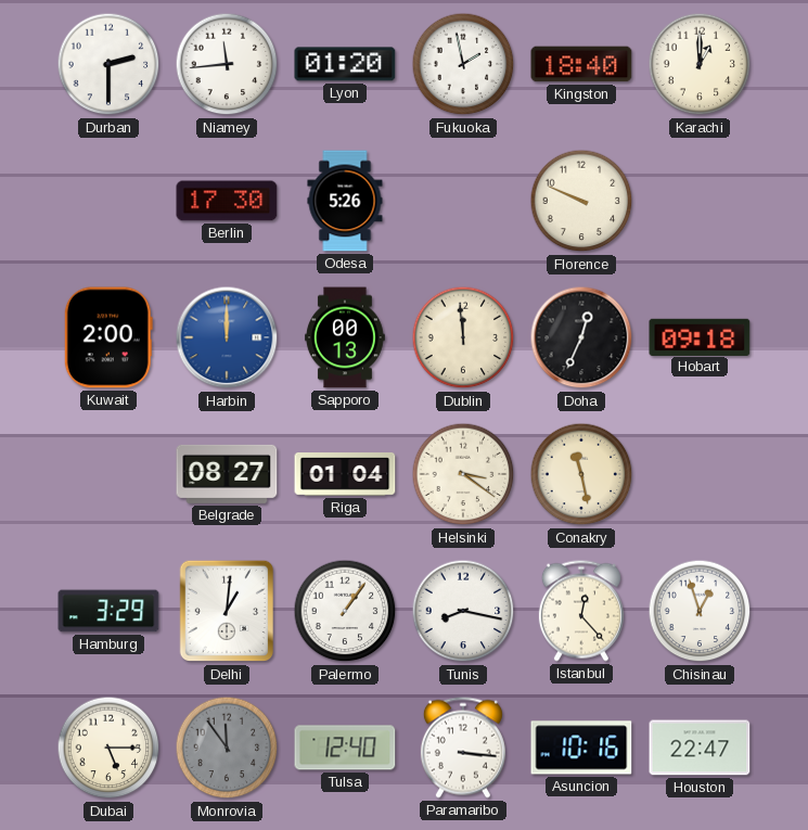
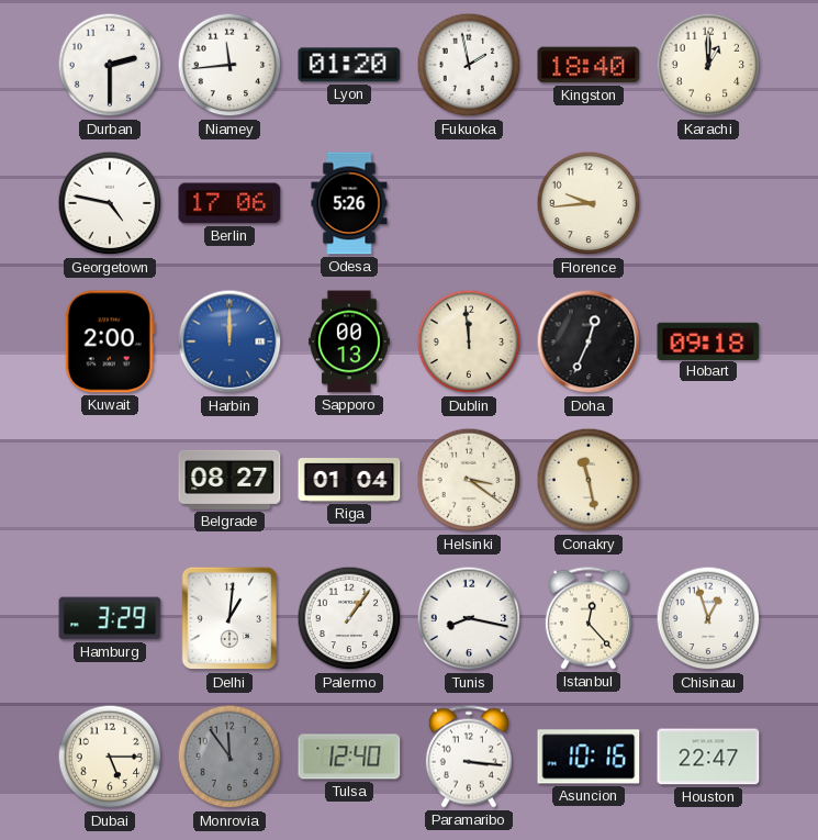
Georgetown: none -> 4:47 (110, 203)
Berlin: 17:30 -> 17:06 (229, 203)
Florence: 9:49 -> 9:44 (589, 203)
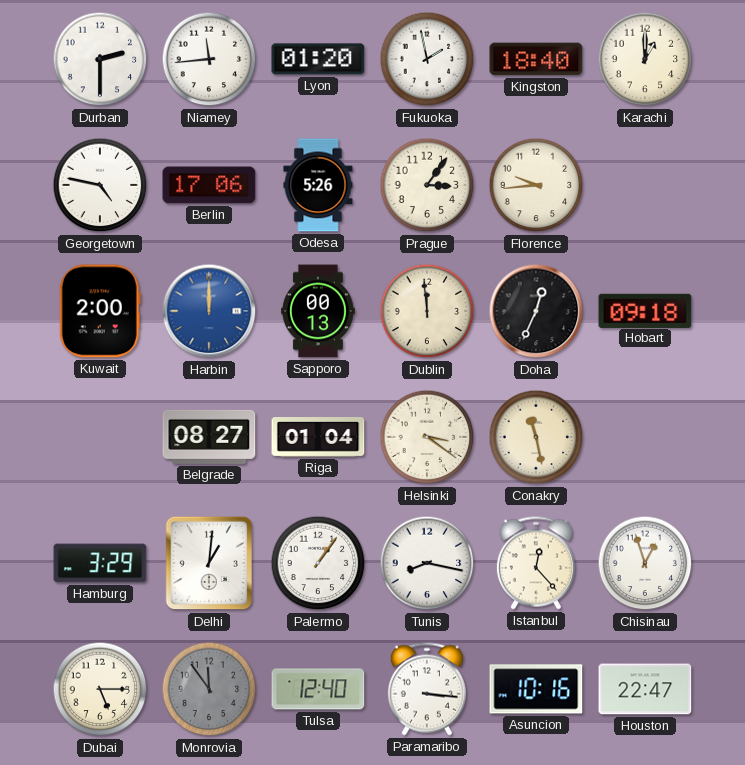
Prague: none -> 3:06 (427, 185)
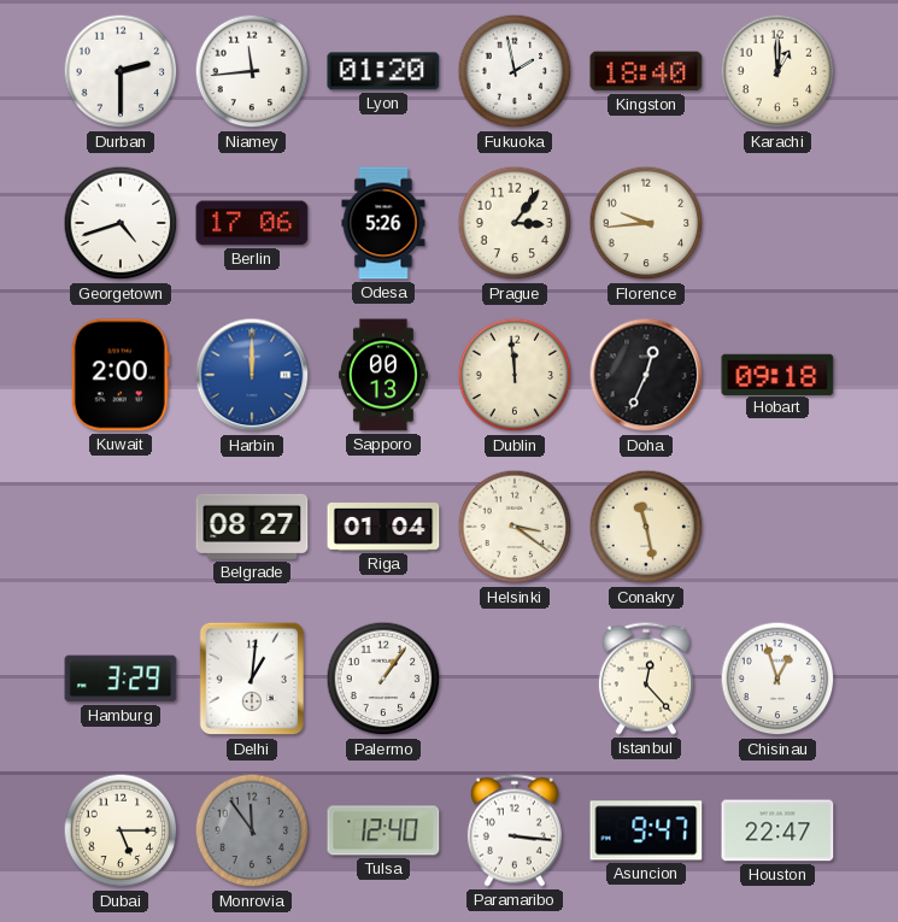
Georgetown: 4:47 -> 4:42 (121, 223)
Tunis: 8:17 -> none (427, 563)
Asuncion: 10:16 -> 9:47 (646, 830)
